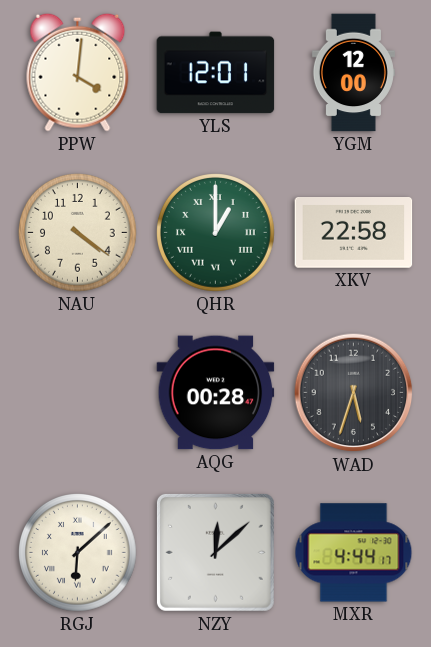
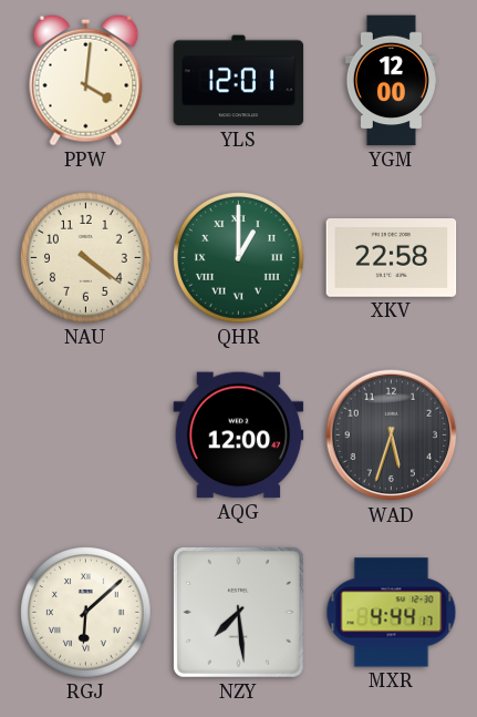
AQG: 00:28 -> 12:00 (239, 436)
NZY: 12:08 -> 7:29 (238, 612)
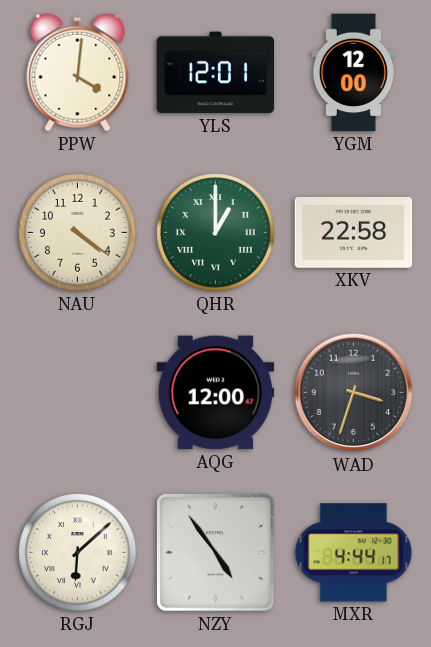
WAD: 5:33 -> 3:33 (354, 393)
NZY: 7:29 -> 4:54 (215, 552)
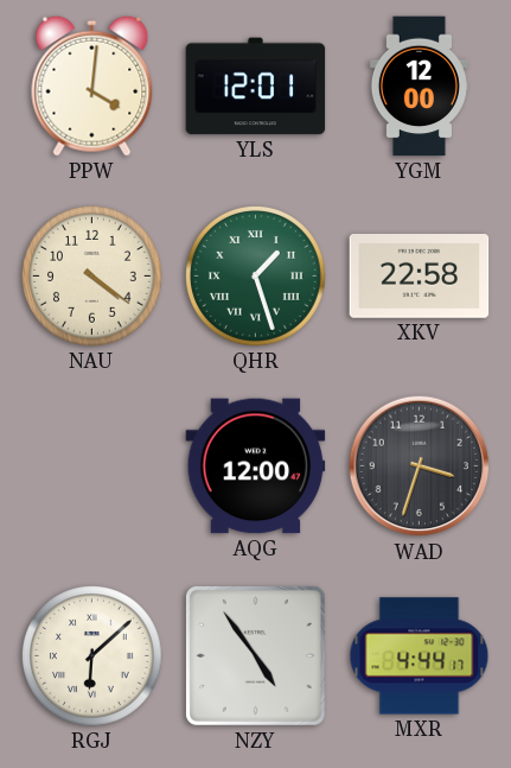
QHR: 1:00 -> 1:27 (256, 277)
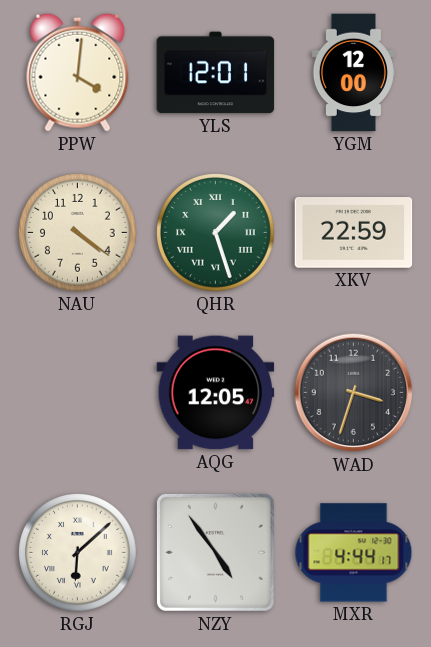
XKV: 22:58 -> 22:59 (354, 233)
AQG: 12:00 -> 12:05 (216, 393)
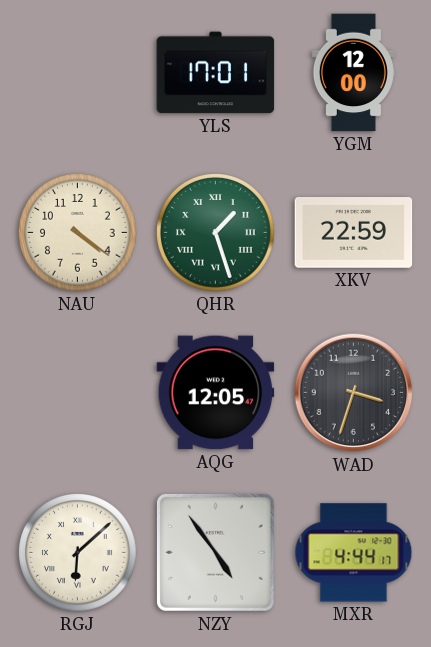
PPW: 4:01 -> none (78, 72)
YLS: 12:01 -> 17:01 (216, 73)
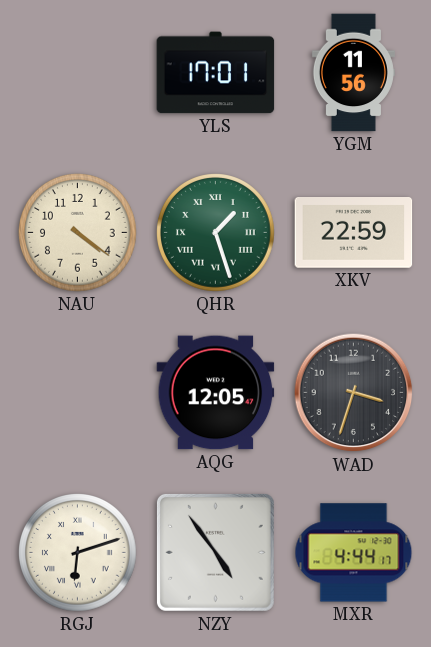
YGM: 12:00 -> 11:56 (353, 73)
RGJ: 6:08 -> 6:12 (78, 553)
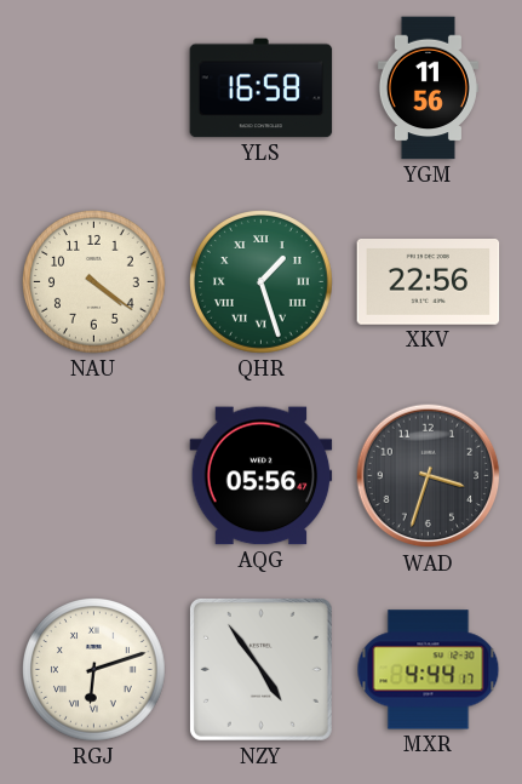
YLS: 17:01 -> 16:58 (262, 88)
XKV: 22:59 -> 22:56 (429, 282)
AQG: 12:05 -> 05:56 (262, 476)
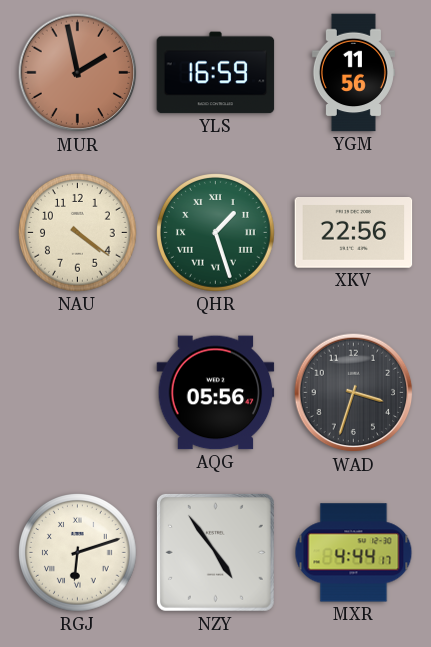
MUR: none -> 1:58 (78, 73)
YLS: 16:58 -> 16:59 (216, 73)
